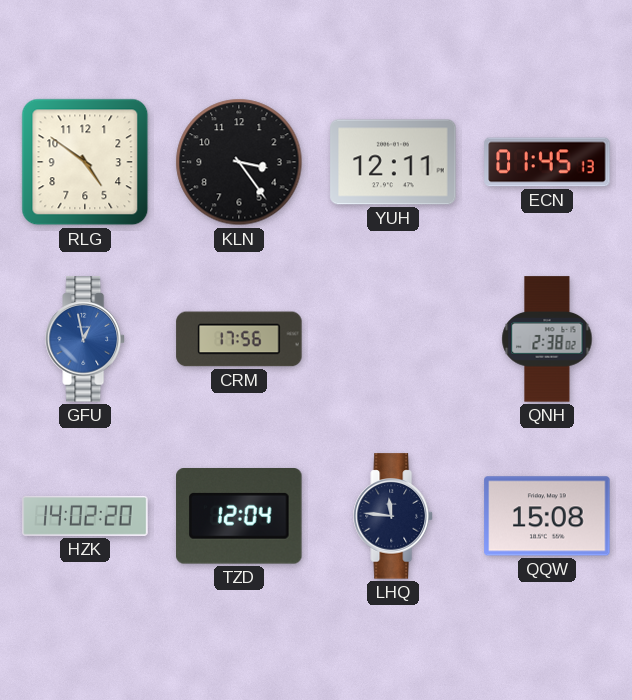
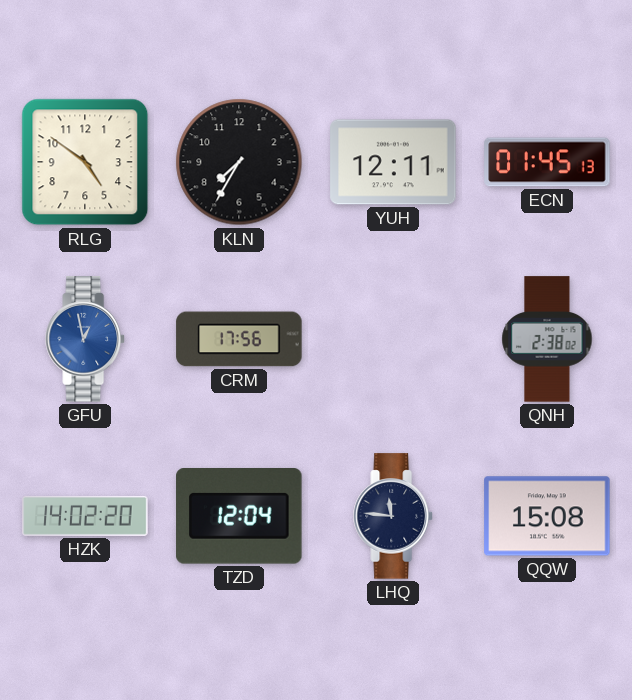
KLN: 3:24 -> 7:35 (239, 162)
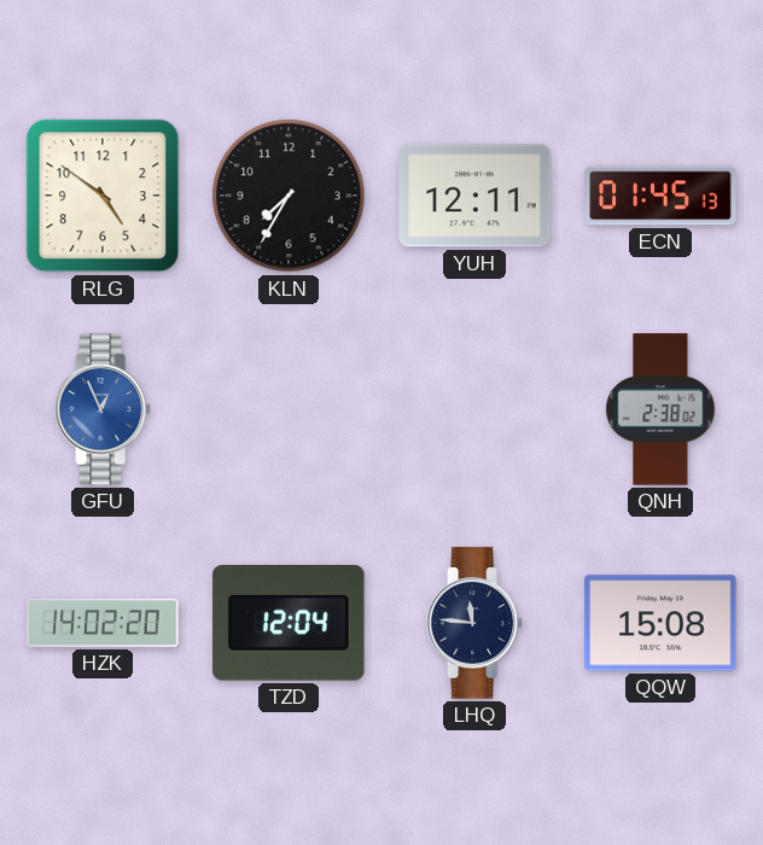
GFU: 12:58 -> 12:56 (103, 409)
CRM: 17:56 -> none (239, 339)
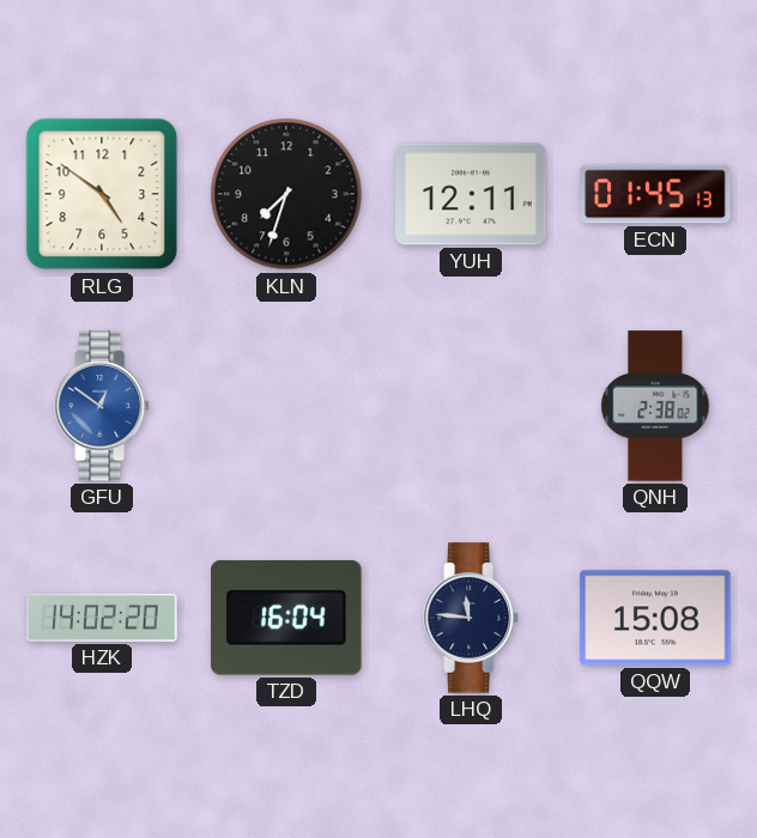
KLN: 7:35 -> 7:33 (286, 194)
GFU: 12:56 -> 12:51 (102, 406)
TZD: 12:04 -> 16:04 (286, 619)
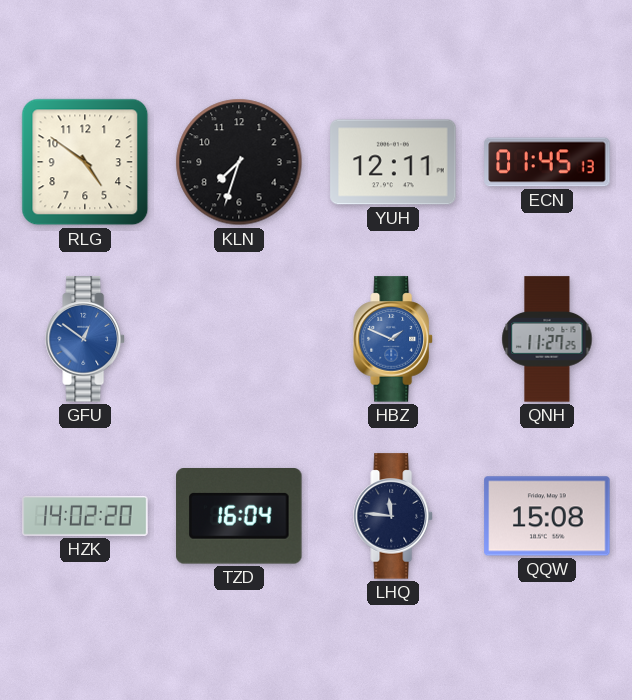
HBZ: none -> 1:49 (393, 339)
QNH: 2:38 -> 11:27 (547, 339)
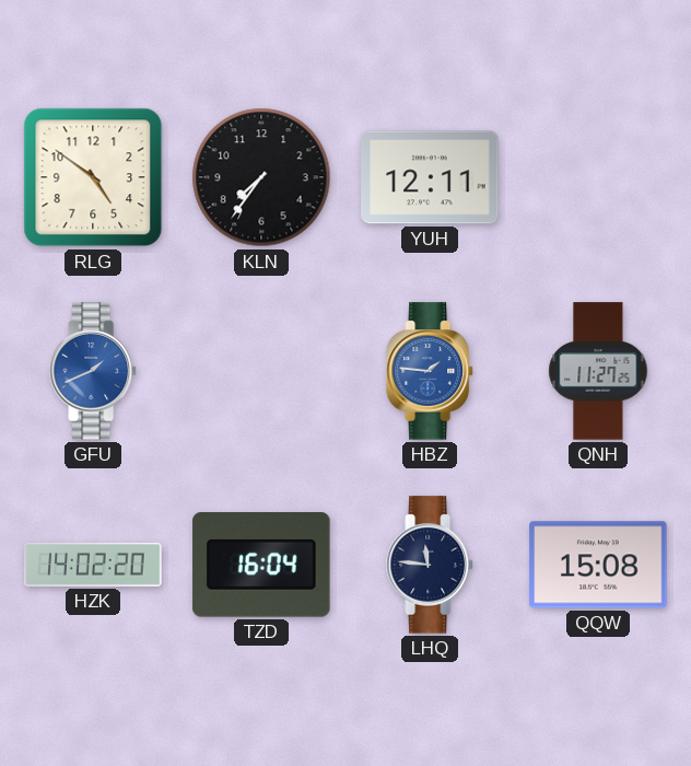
KLN: 7:33 -> 7:36 (261, 177)
ECN: 01:45 -> none (547, 162)
GFU: 12:51 -> 1:41 (93, 371)
HBZ: 1:49 -> 1:46 (430, 371)
